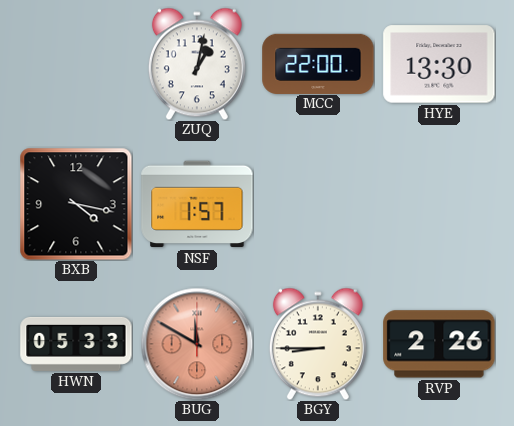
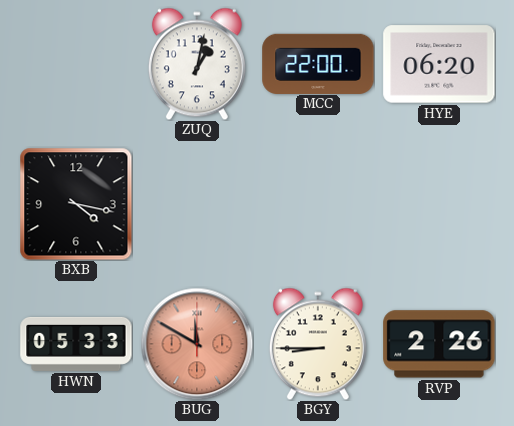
HYE: 13:30 -> 06:20 (439, 64)
NSF: 1:57 -> none (197, 204)
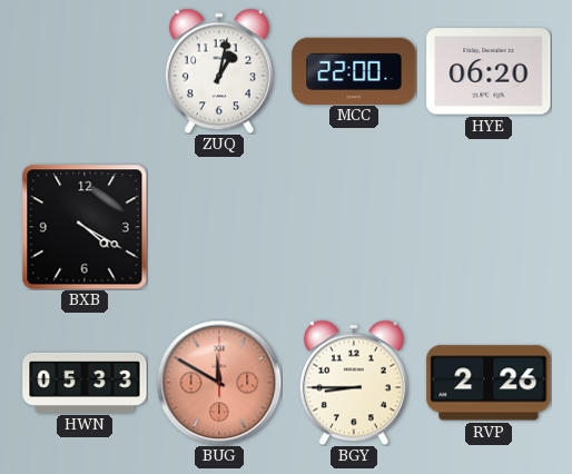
BXB: 4:17 -> 4:20 (85, 227)
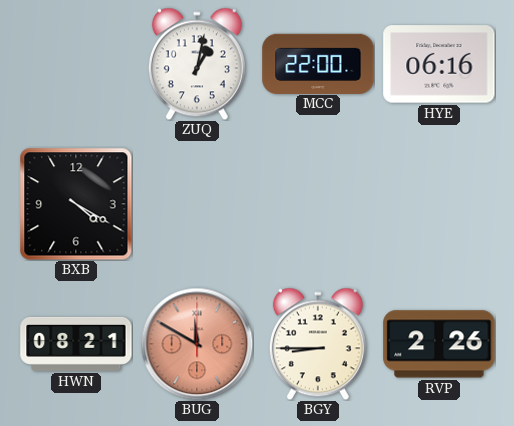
HYE: 06:20 -> 06:16 (439, 64)
HWN: 05:33 -> 08:21 (76, 344)
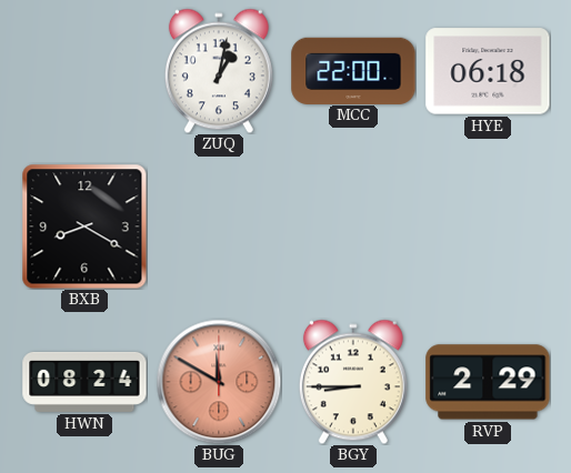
HYE: 06:16 -> 06:18 (488, 71)
BXB: 4:20 -> 8:20 (84, 227)
HWN: 08:21 -> 08:24 (84, 382)
RVP: 2:26 -> 2:29 (488, 382)
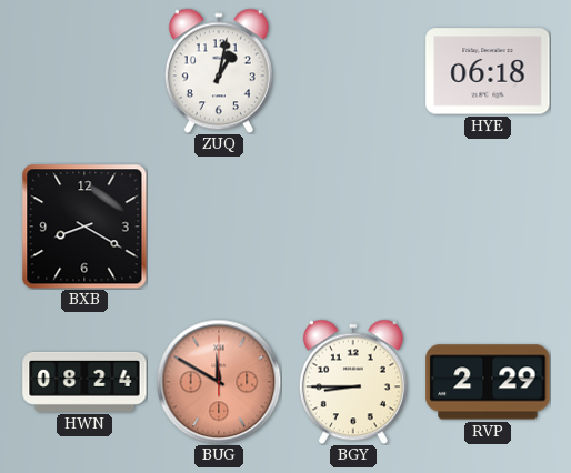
MCC: 22:00 -> none (353, 70)
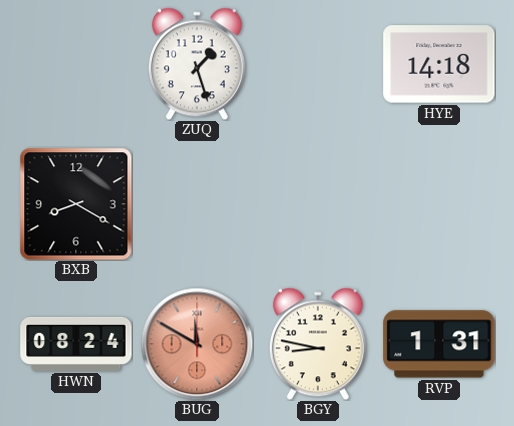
ZUQ: 1:02 -> 1:27 (197, 64)
HYE: 06:18 -> 14:18 (439, 64)
BGY: 8:45 -> 8:47 (318, 344)
RVP: 2:29 -> 1:31 (439, 344)
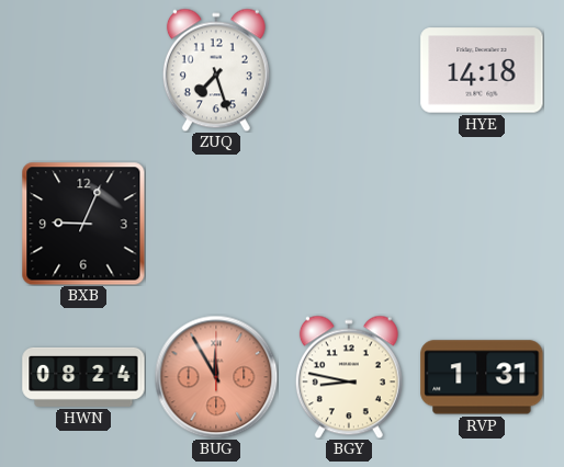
ZUQ: 1:27 -> 7:27 (216, 70)
BXB: 8:20 -> 9:04 (83, 224)
BUG: 11:50 -> 11:55 (216, 377)
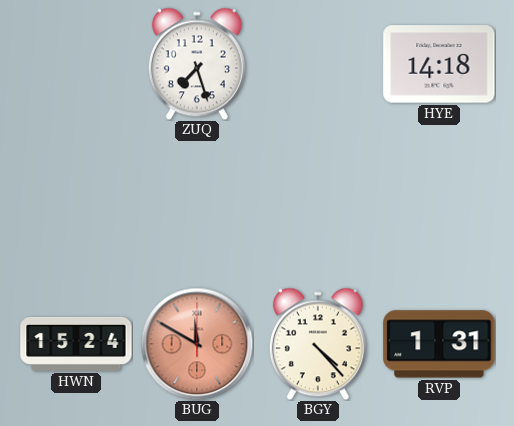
BXB: 9:04 -> none (83, 224)
HWN: 08:24 -> 15:24 (76, 344)
BUG: 11:55 -> 11:50 (197, 344)
BGY: 8:47 -> 4:23 (318, 344)
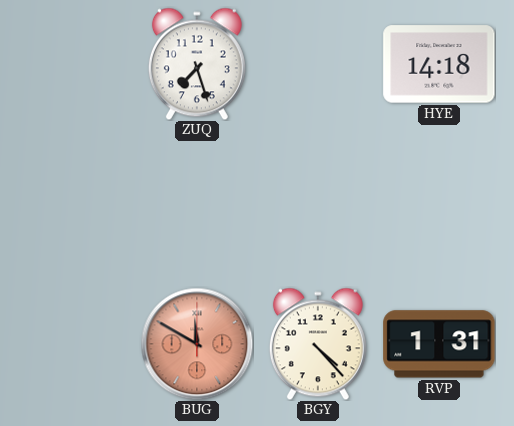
HWN: 15:24 -> none (76, 344)
